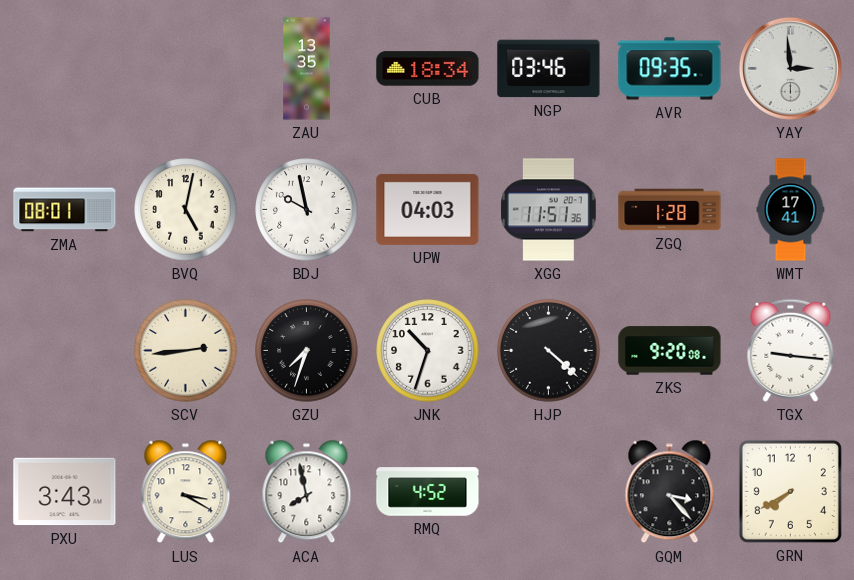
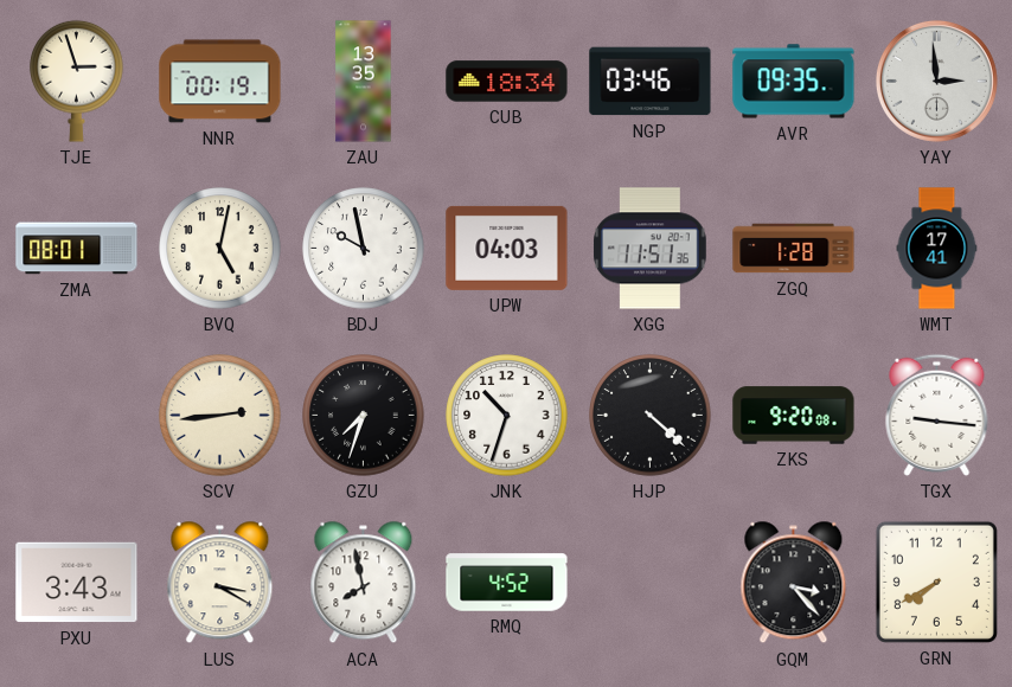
TJE: none -> 2:57 (77, 81)
NNR: none -> 00:19 (220, 82)
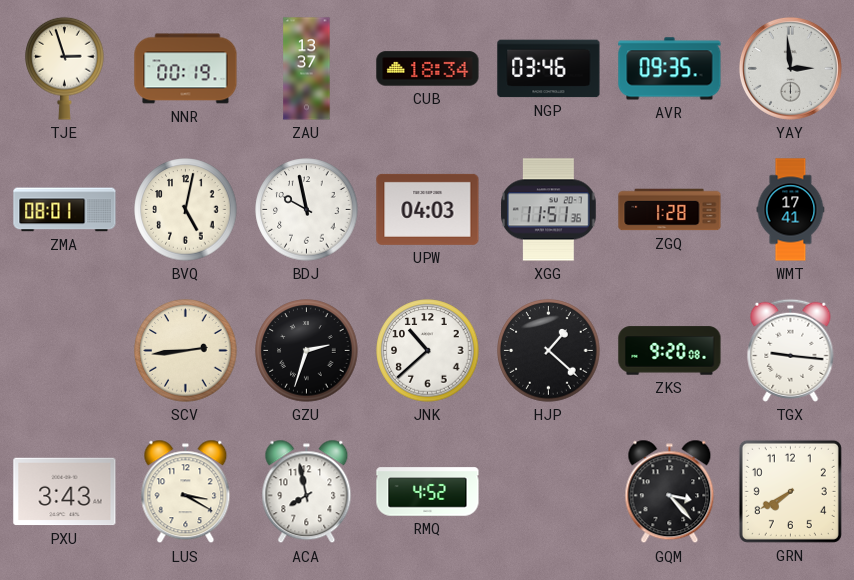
ZAU: 13:35 -> 13:37 (307, 69)
GZU: 7:33 -> 2:33 (307, 351)
JNK: 10:33 -> 10:38 (428, 351)
HJP: 4:22 -> 1:22 (549, 351)
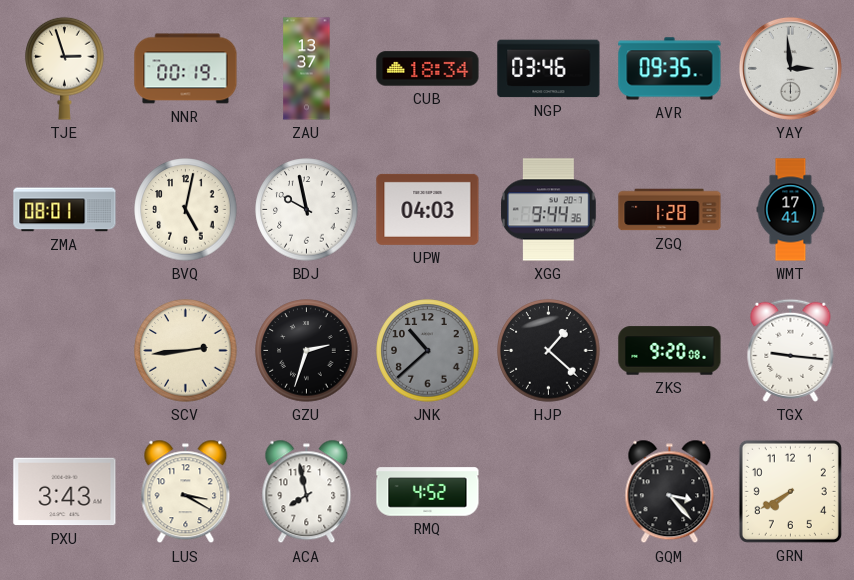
XGG: 11:51 -> 9:44 (549, 210)
JNK dial: white -> grey (428, 351)
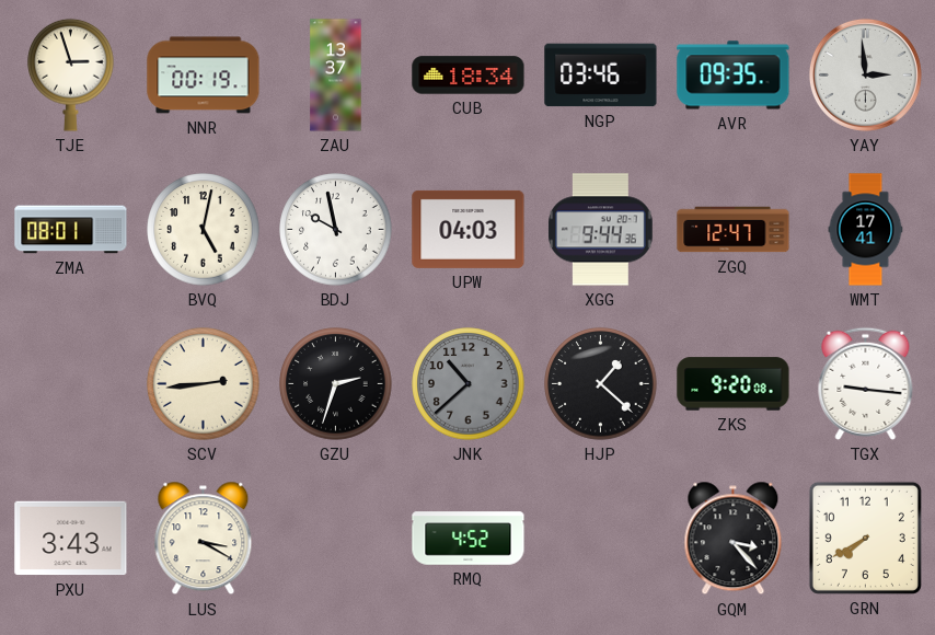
ZGQ: 1:28 -> 12:47 (734, 230)
ACA: 7:58 -> none (307, 492)
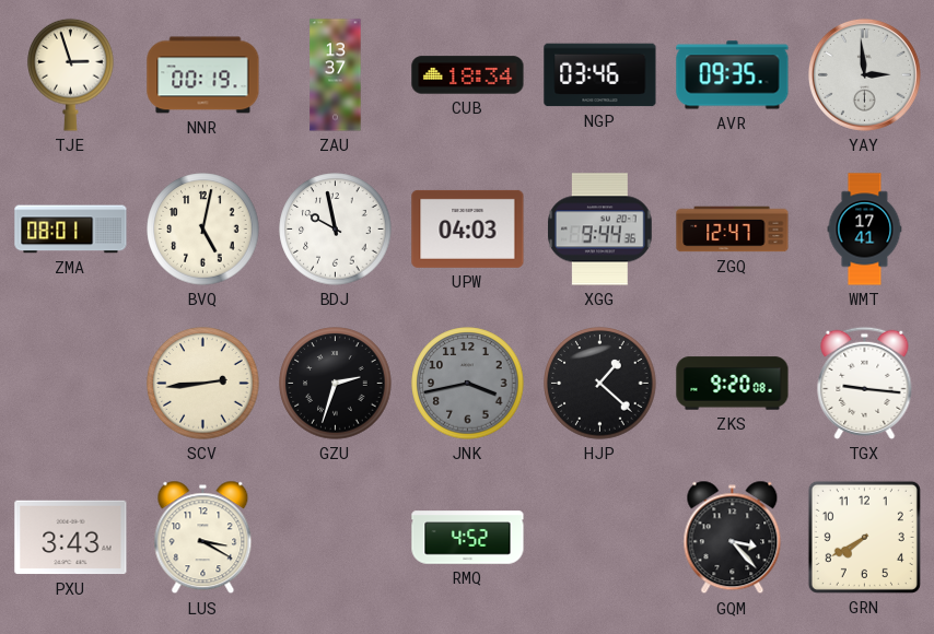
JNK: 10:38 -> 3:43 (468, 384)
